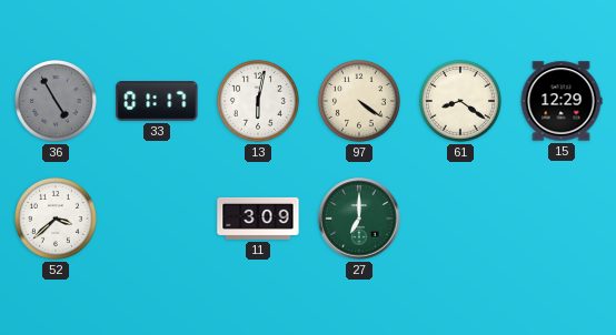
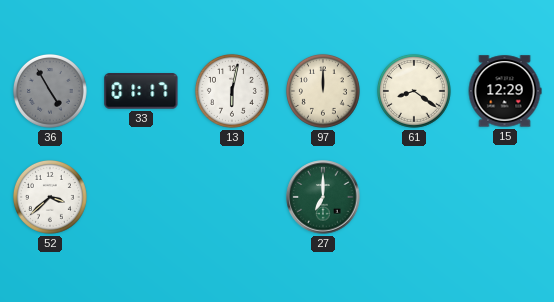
97: 4:21 -> 12:00 (323, 91)
11: 3:09 -> none (258, 219)
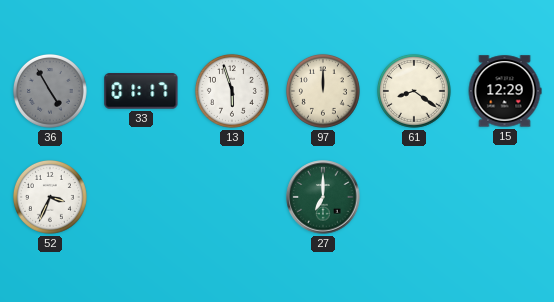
13: 6:02 -> 5:57 (232, 91)
52: 3:38 -> 3:34 (50, 197)
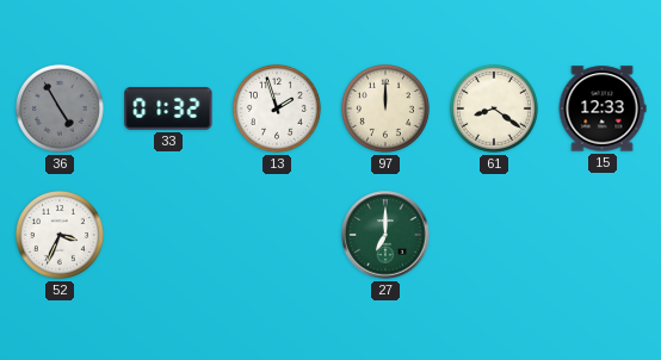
33: 01:17 -> 01:32 (168, 108)
13: 5:57 -> 1:57 (277, 108)
15: 12:29 -> 12:33 (603, 108)
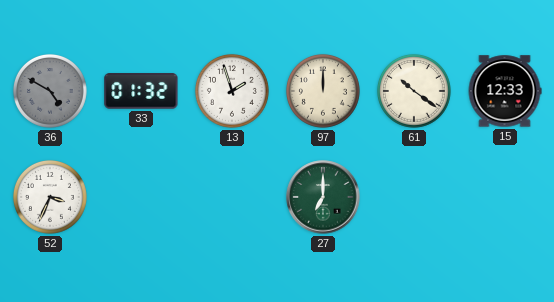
36: 4:55 -> 4:50 (50, 91)
61: 8:21 -> 10:21 (414, 91)
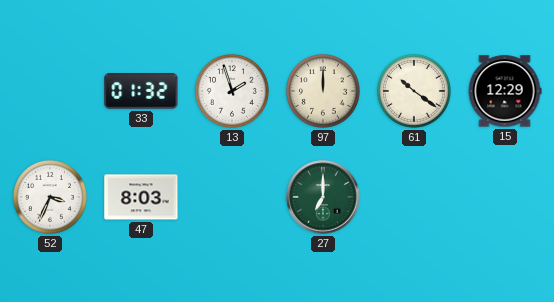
36: 4:50 -> none (50, 91)
15: 12:33 -> 12:29 (505, 91)
47: none -> 8:03 (141, 197)
